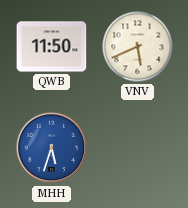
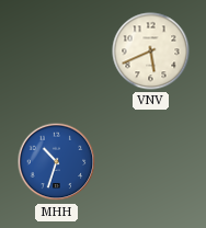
QWB: 11:50 -> none (52, 47)
MHH: 5:33 -> 10:33 (57, 162)
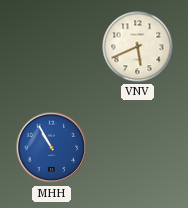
MHH: 10:33 -> 10:55 (52, 148)
